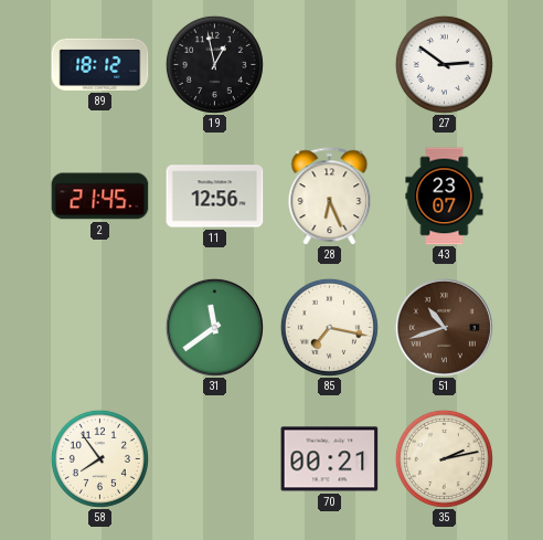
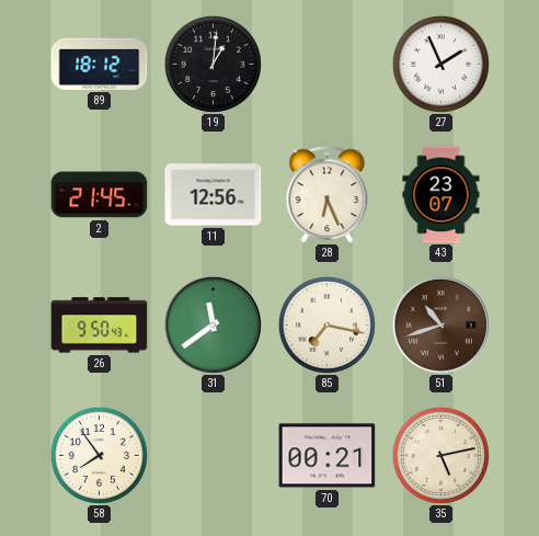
19: 12:58 -> 1:01 (213, 64)
27: 2:51 -> 1:56 (440, 64)
26: none -> 9:50 (100, 326)
35: 2:13 -> 5:13 (440, 455)
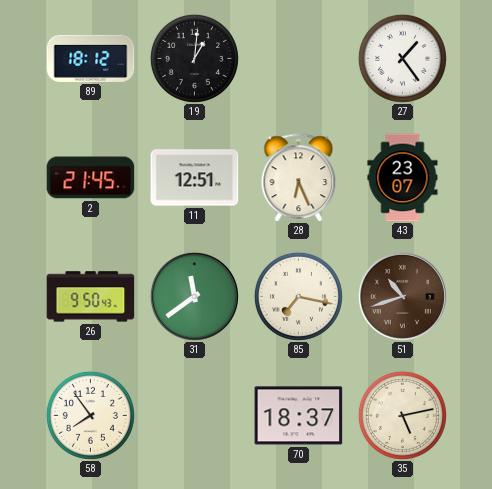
27: 1:56 -> 1:24 (402, 58)
11: 12:56 -> 12:51 (195, 178)
70: 00:21 -> 18:37 (299, 416)
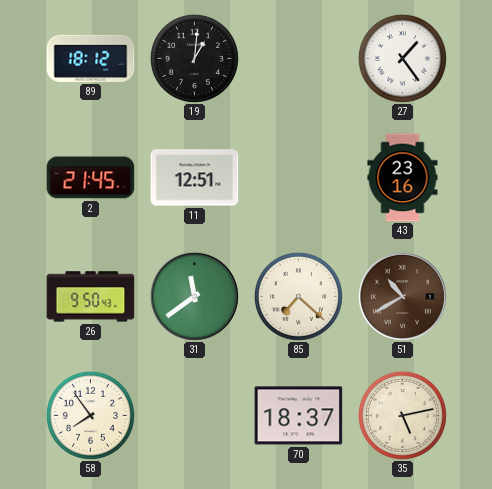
28: 6:26 -> none (299, 177)
43: 23:07 -> 23:16 (403, 178)
85: 7:17 -> 7:22 (298, 296)
51: 10:42 -> 10:40 (402, 296)
